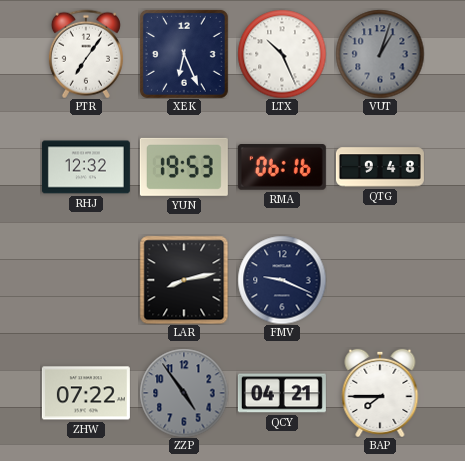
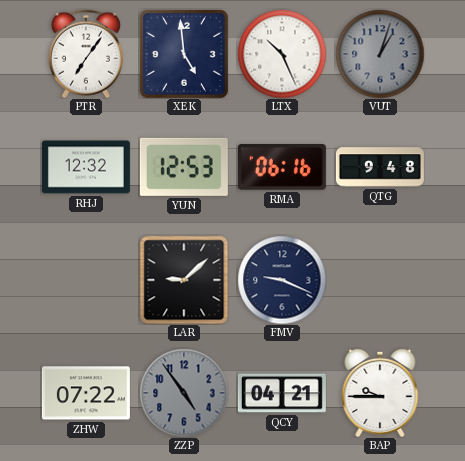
XEK: 6:26 -> 4:59 (184, 54)
YUN: 19:53 -> 12:53 (184, 167)
LAR: 8:13 -> 9:08 (184, 280)
BAP: 7:45 -> 9:45 (380, 393)
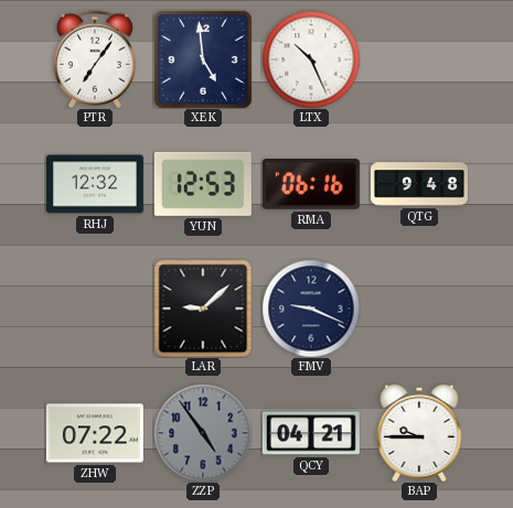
VUT: 1:03 -> none (380, 54)
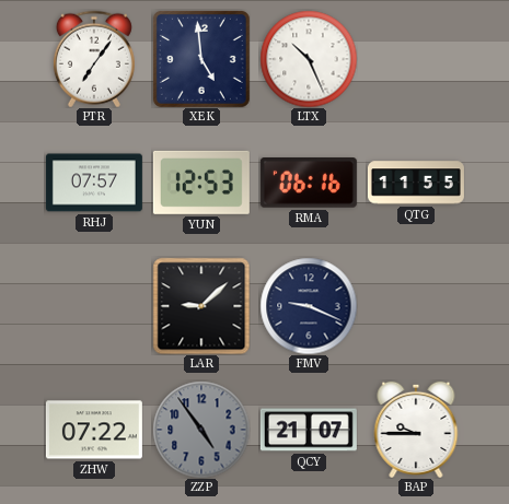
RHJ: 12:32 -> 07:57 (94, 183)
QTG: 9:48 -> 11:55 (416, 183)
QCY: 04:21 -> 21:07 (309, 430)
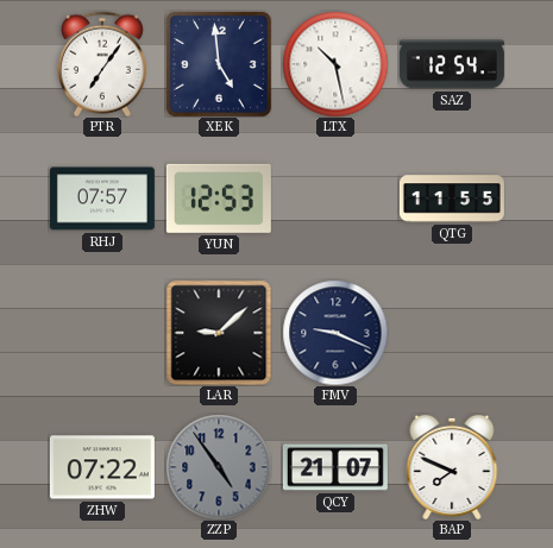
LTX: 10:26 -> 10:28 (335, 64)
SAZ: none -> 12:54 (452, 64)
RMA: 06:16 -> none (309, 184)
BAP: 9:45 -> 7:49 (452, 467)
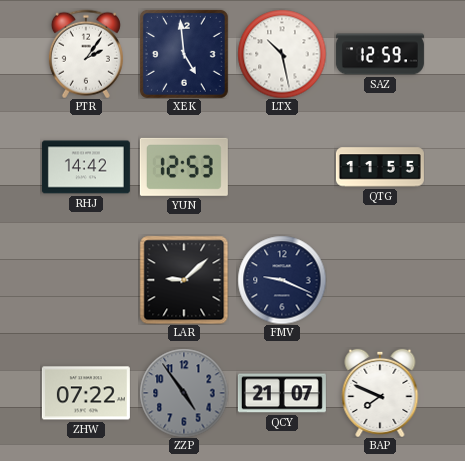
PTR: 7:06 -> 2:06 (86, 54)
SAZ: 12:54 -> 12:59 (380, 54)
RHJ: 07:57 -> 14:42 (86, 167)
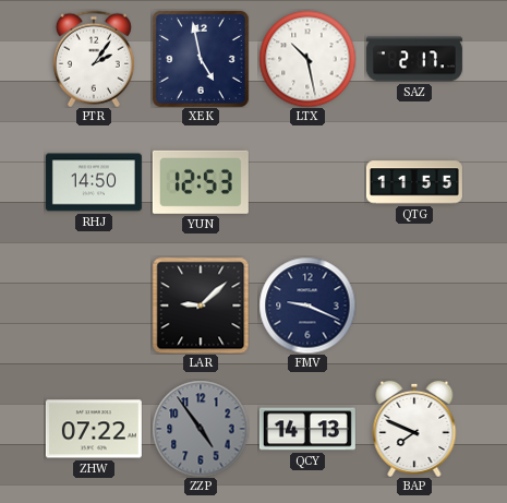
XEK: 4:59 -> 4:58 (201, 59)
SAZ: 12:59 -> 2:17 (414, 59)
RHJ: 14:42 -> 14:50 (94, 182)
QCY: 21:07 -> 14:13 (307, 429)
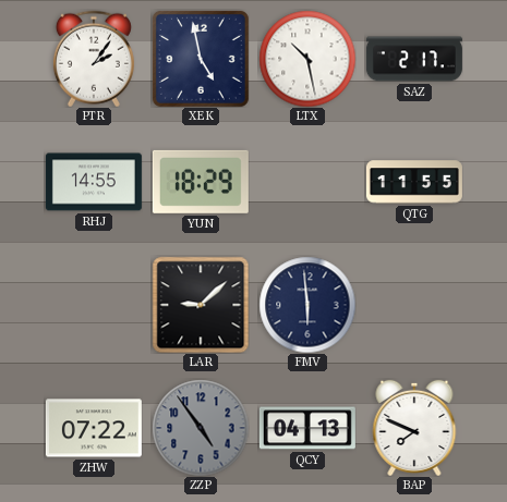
RHJ: 14:50 -> 14:55 (94, 182)
YUN: 12:53 -> 18:29 (201, 182)
FMV: 9:19 -> 5:59 (307, 305)
QCY: 14:13 -> 04:13 (307, 428)
